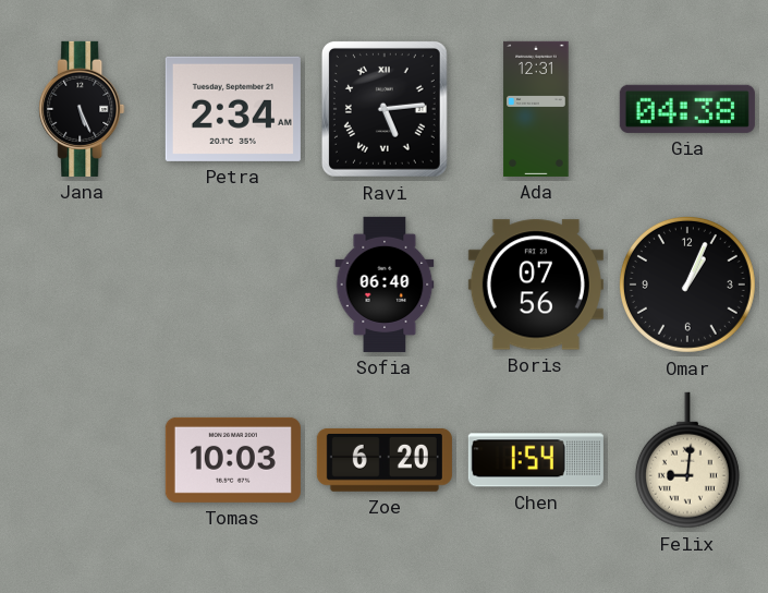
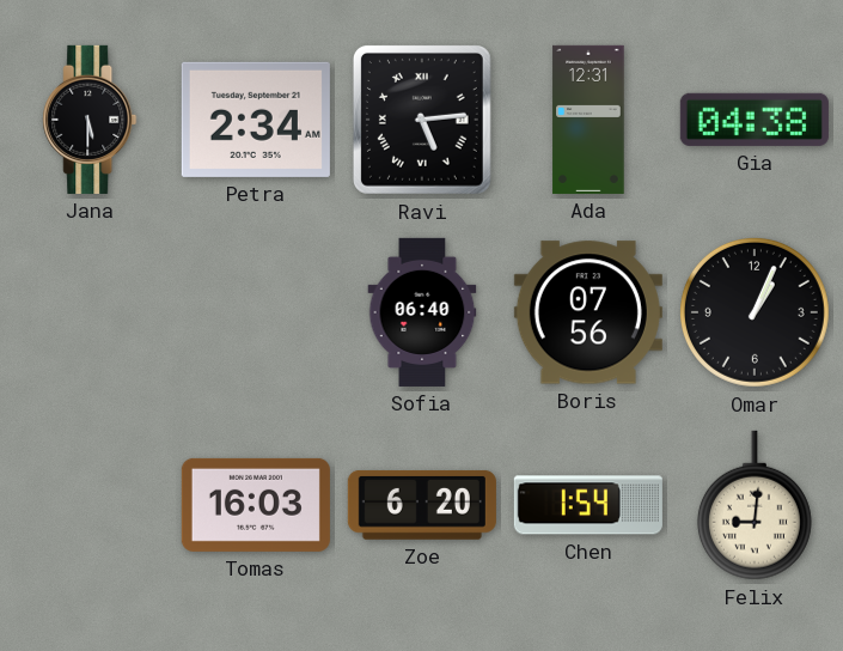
Jana: 5:26 -> 5:30 (90, 120)
Tomas: 10:03 -> 16:03 (256, 505)
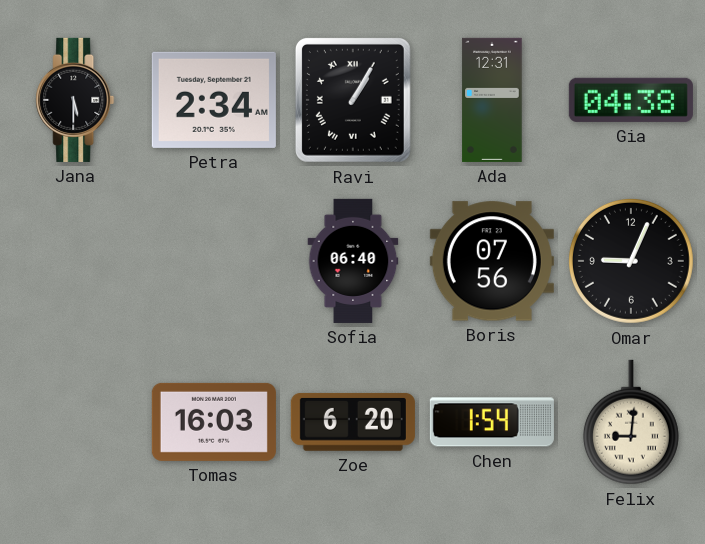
Ravi: 5:14 -> 1:05 (353, 100)
Omar: 1:04 -> 9:04 (631, 261)
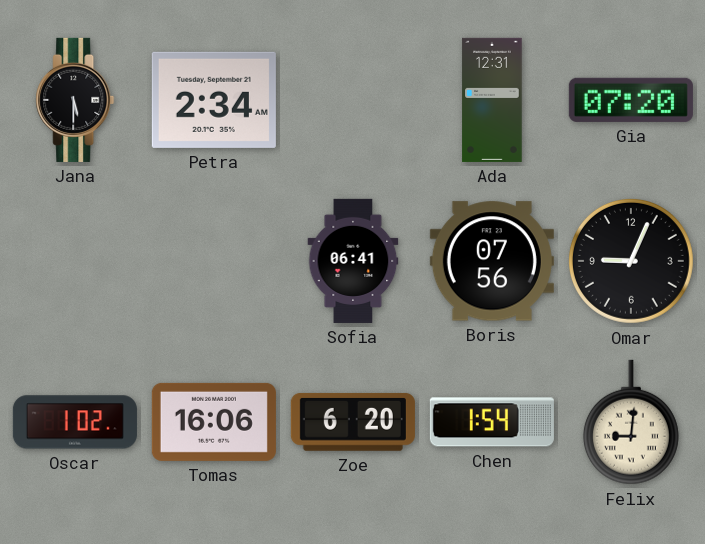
Ravi: 1:05 -> none (353, 100)
Gia: 04:38 -> 07:20 (631, 100)
Sofia: 06:40 -> 06:41 (353, 261)
Oscar: none -> 1:02 (75, 422)
Tomas: 16:03 -> 16:06 (214, 422)
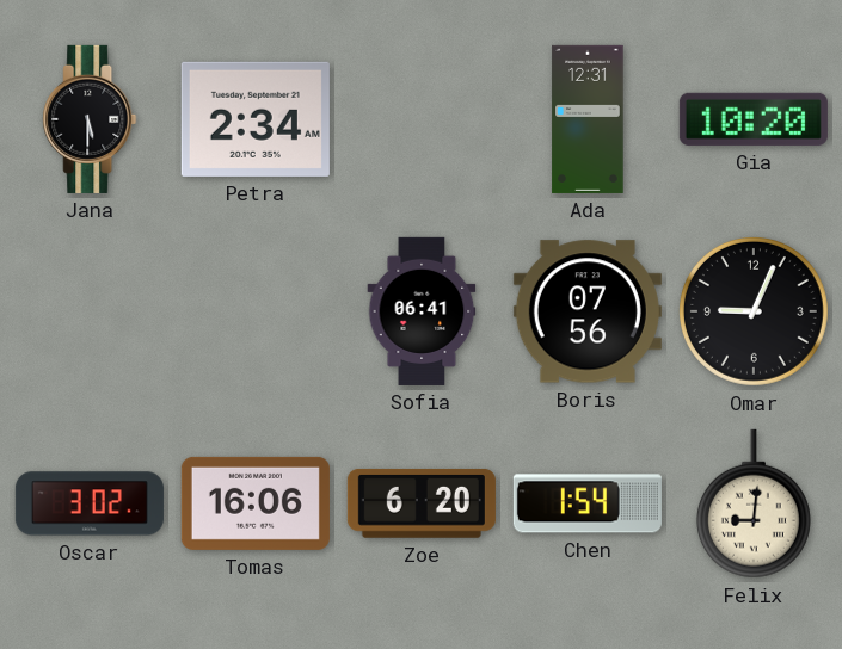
Gia: 07:20 -> 10:20 (754, 119)
Oscar: 1:02 -> 3:02 (90, 503)
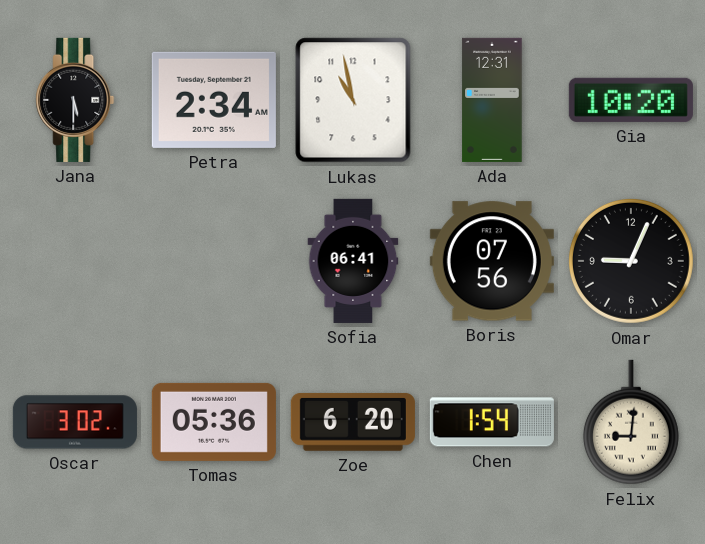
Lukas: none -> 10:58 (353, 100)
Tomas: 16:06 -> 05:36 (214, 422)
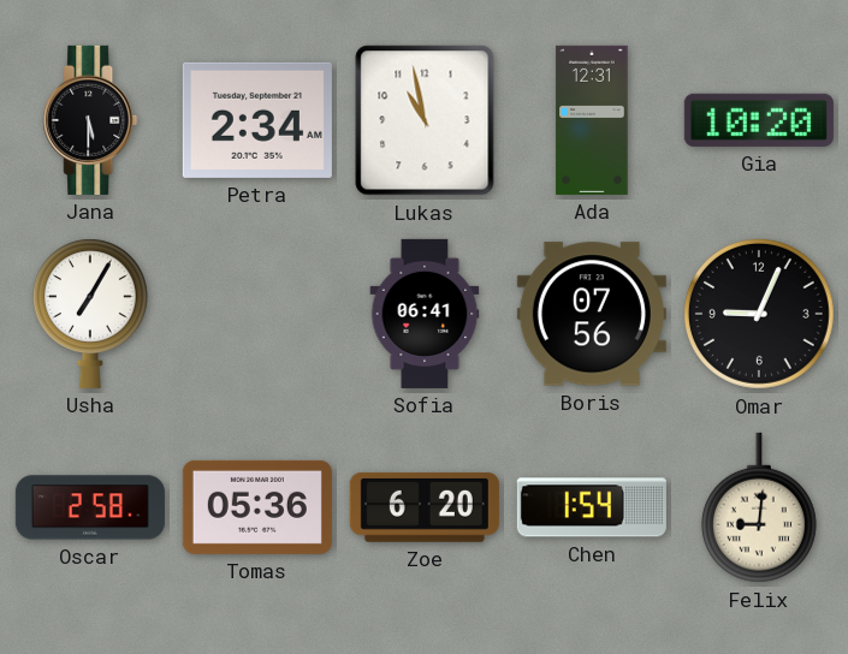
Usha: none -> 7:05 (90, 314)
Oscar: 3:02 -> 2:58 (90, 507)
